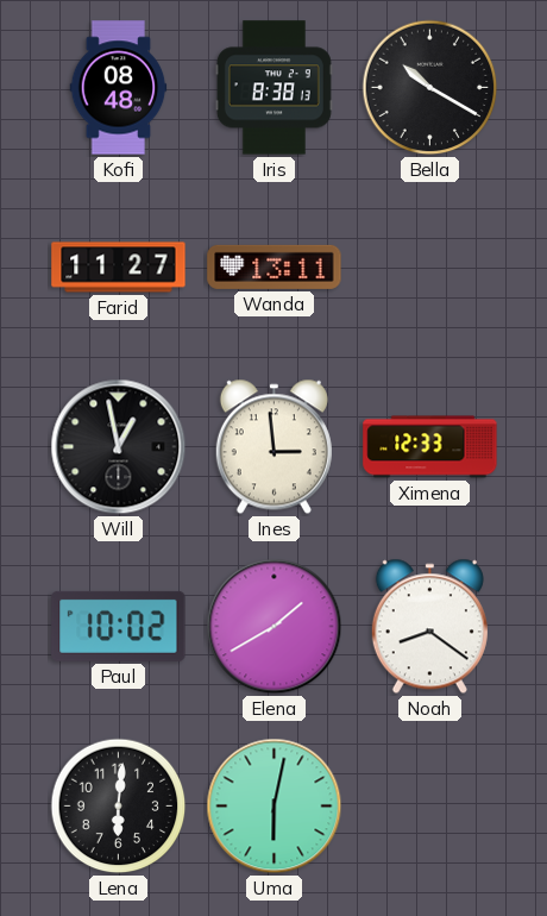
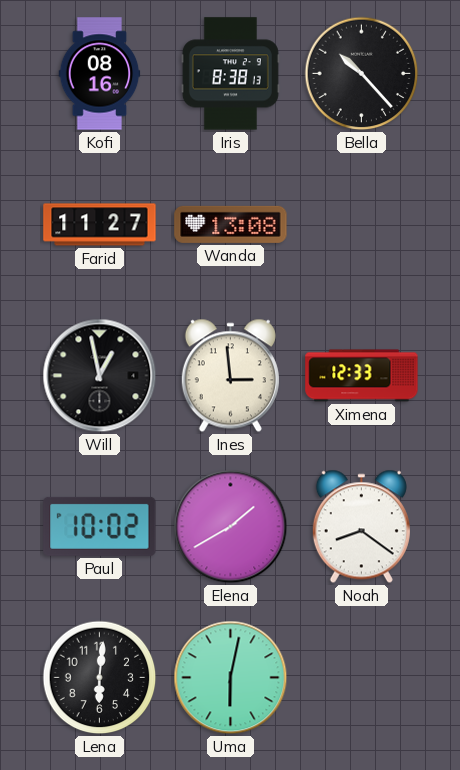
Kofi: 08:48 -> 08:16 (100, 74)
Bella: 10:20 -> 10:23 (362, 74)
Wanda: 13:11 -> 13:08 (231, 224)
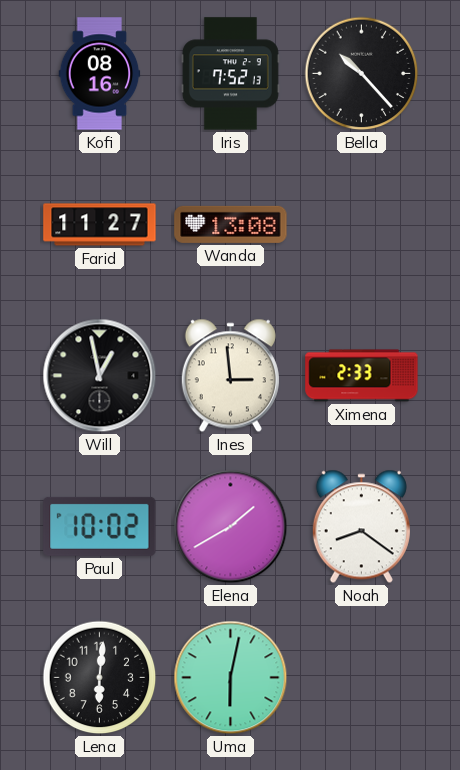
Iris: 8:38 -> 7:52 (230, 74)
Ximena: 12:33 -> 2:33 (362, 376)
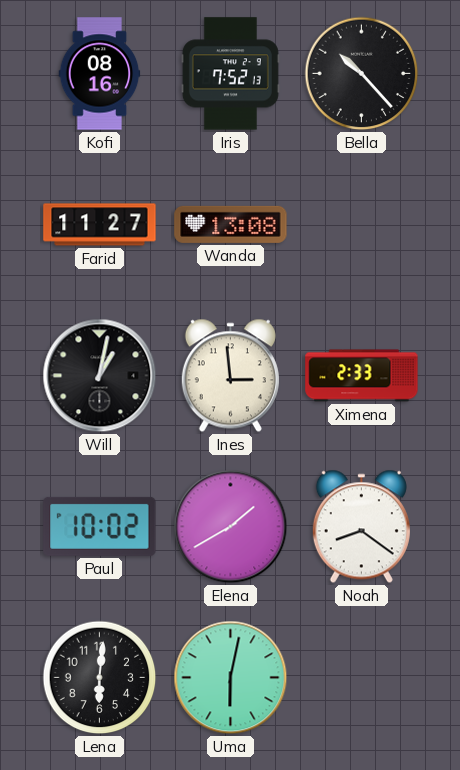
Will: 12:58 -> 1:02 (100, 376)
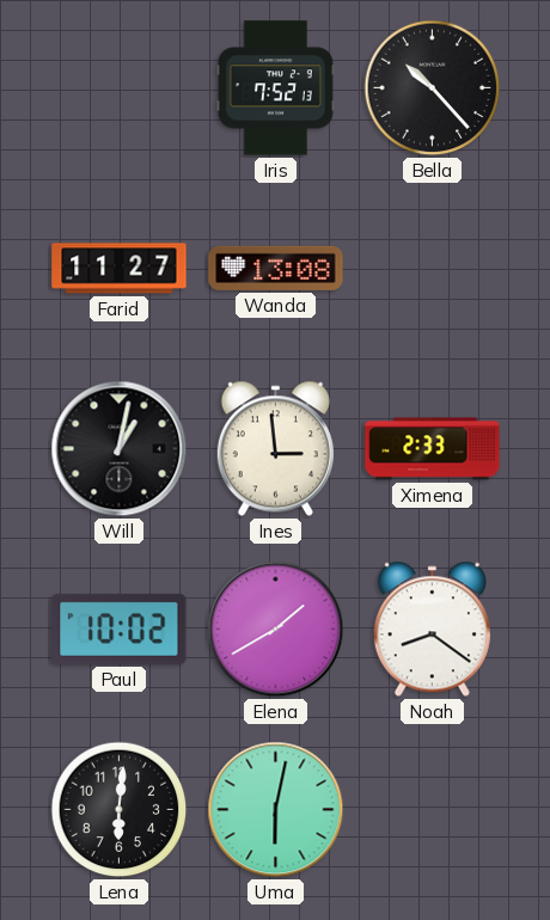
Kofi: 08:16 -> none (100, 74)
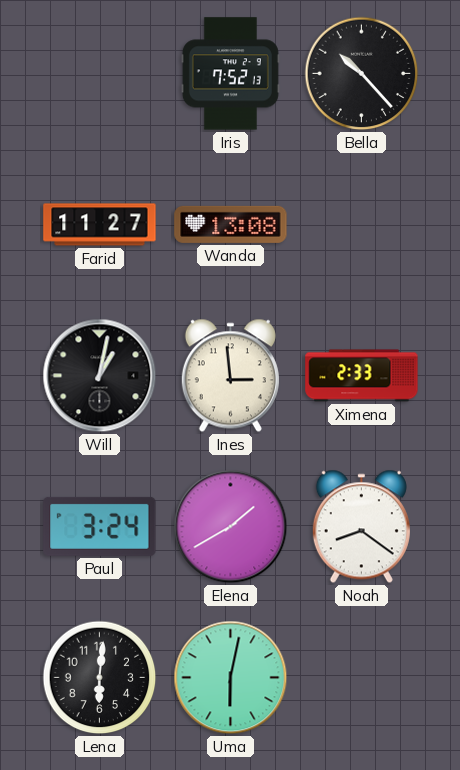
Paul: 10:02 -> 3:24 (100, 526)
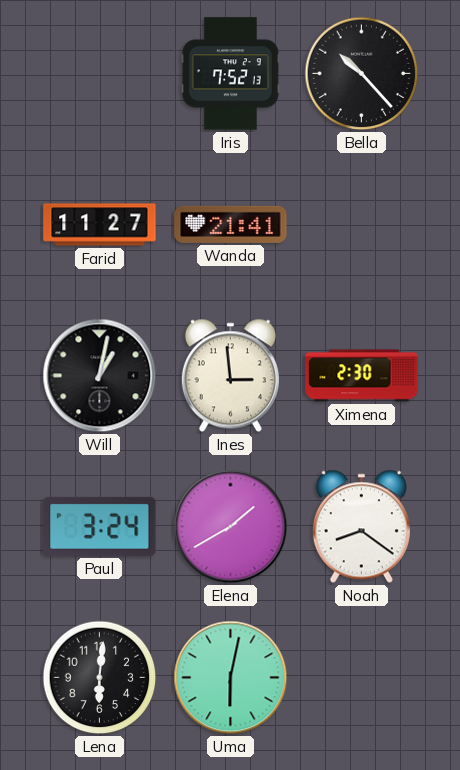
Wanda: 13:08 -> 21:41 (231, 224)
Ximena: 2:33 -> 2:30 (362, 376)
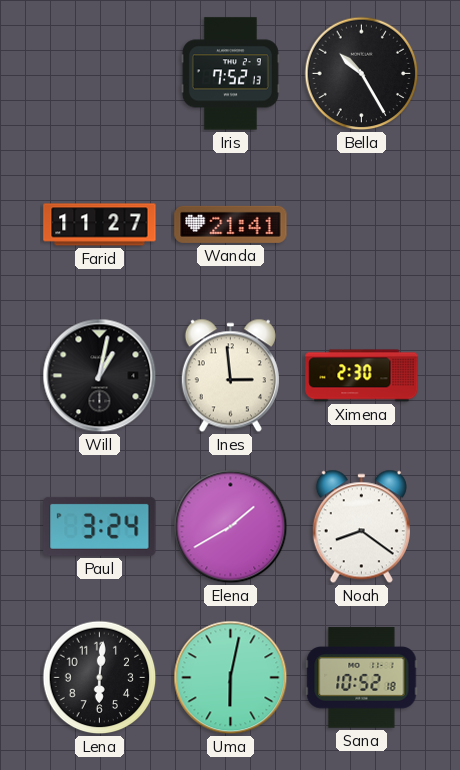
Bella: 10:23 -> 10:25 (362, 74)
Sana: none -> 10:52 (362, 678)
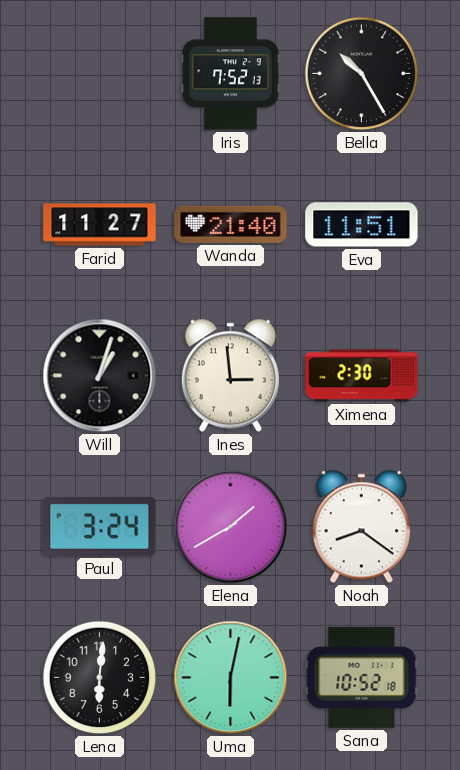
Wanda: 21:41 -> 21:40 (231, 224)
Eva: none -> 11:51 (362, 225)
Will: 1:02 -> 1:03 (100, 376)
